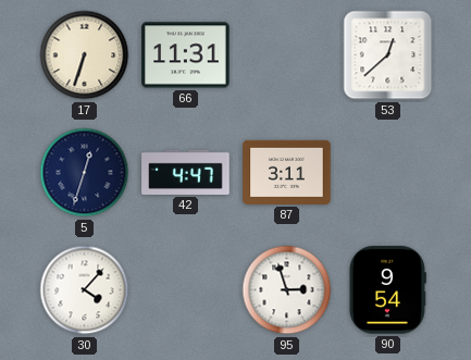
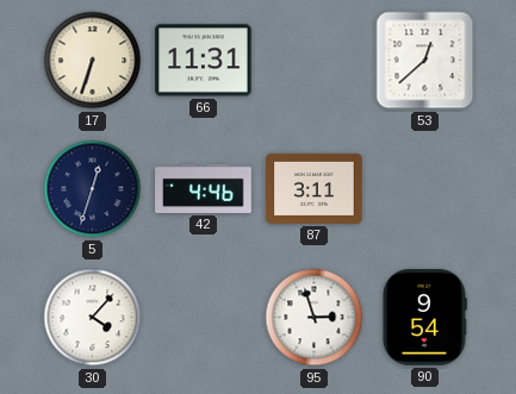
42: 4:47 -> 4:46 (204, 188)
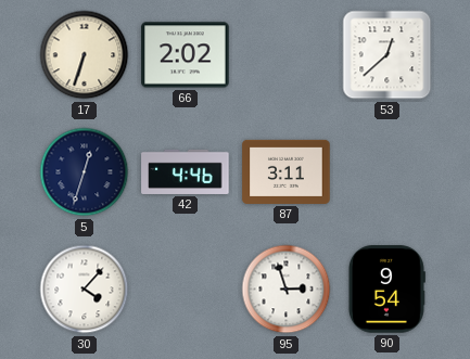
66: 11:31 -> 2:02 (186, 55)
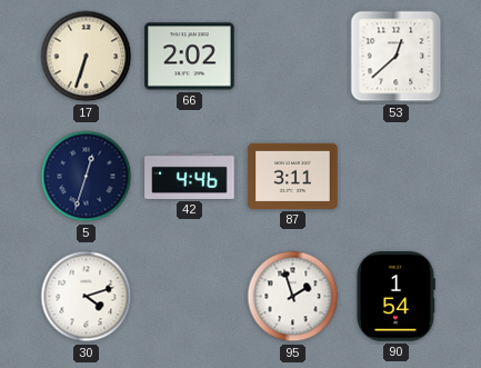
30: 4:07 -> 4:12 (87, 297)
95: 2:57 -> 1:57 (293, 297)
90: 9:54 -> 1:54 (395, 297)
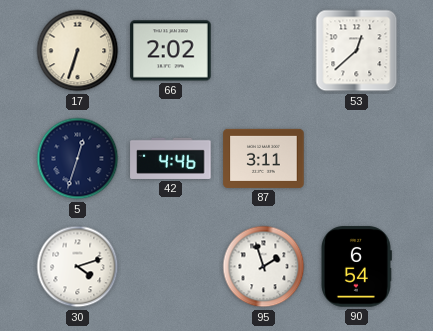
90: 1:54 -> 6:54 (356, 267)
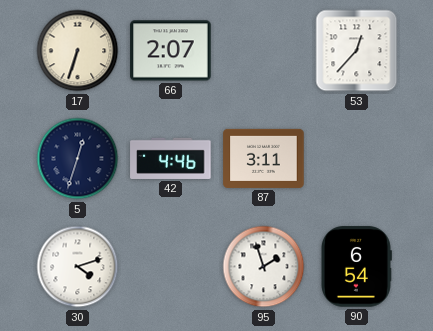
66: 2:02 -> 2:07 (171, 51)
53: 12:38 -> 12:37 (357, 51)
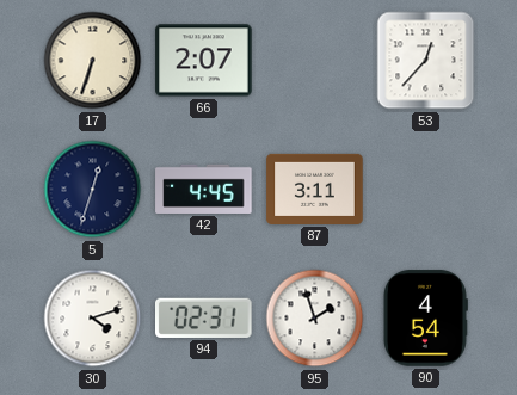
42: 4:46 -> 4:45 (204, 189)
94: none -> 02:31 (204, 317)
90: 6:54 -> 4:54 (425, 319)
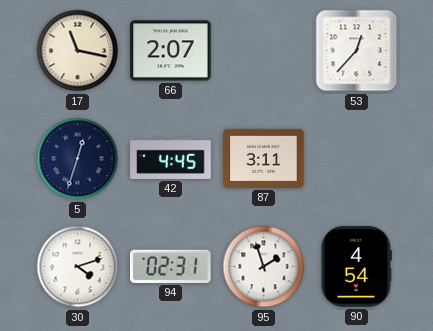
17: 6:33 -> 11:17 (78, 51)
